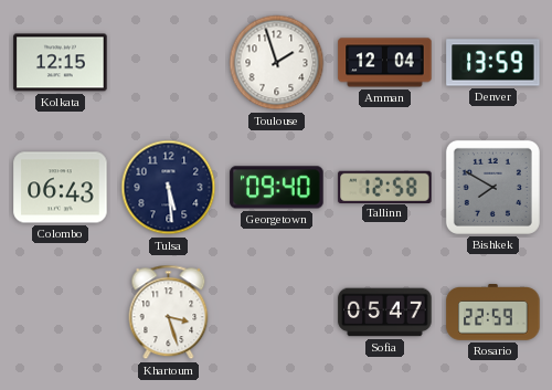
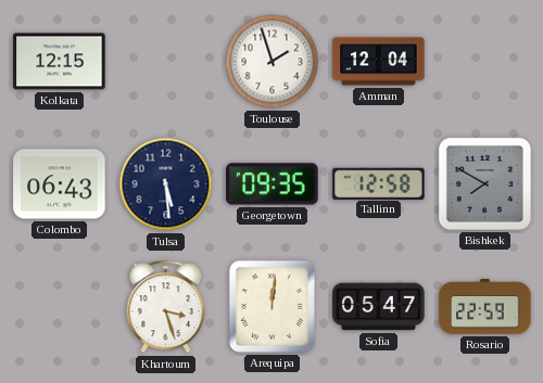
Denver: 13:59 -> none (493, 63)
Georgetown: 09:40 -> 09:35 (273, 184)
Arequipa: none -> 12:01 (271, 306)
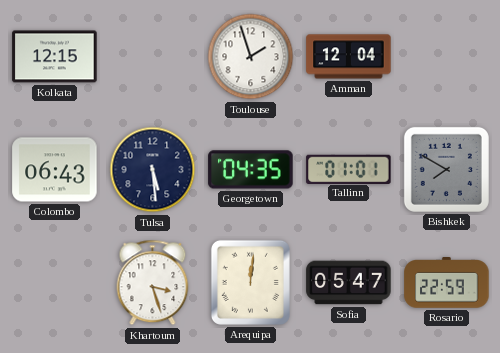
Georgetown: 09:35 -> 04:35 (251, 170)
Tallinn: 12:58 -> 01:01 (349, 169)
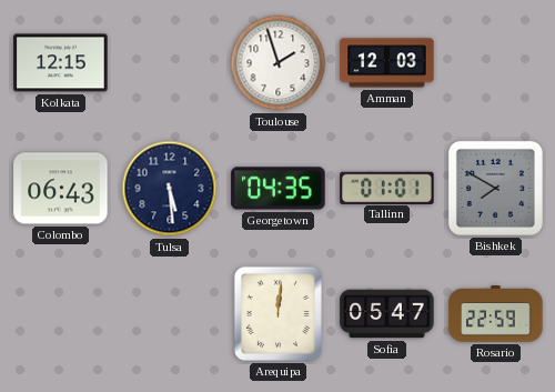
Amman: 12:04 -> 12:03 (387, 63)
Khartoum: 3:27 -> none (153, 283)
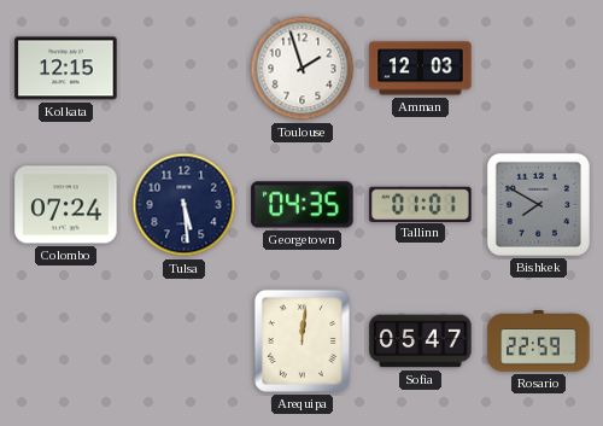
Colombo: 06:43 -> 07:24 (66, 205)
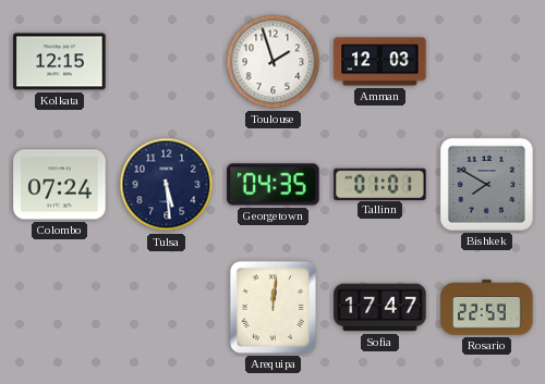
Sofia: 05:47 -> 17:47 (380, 308)
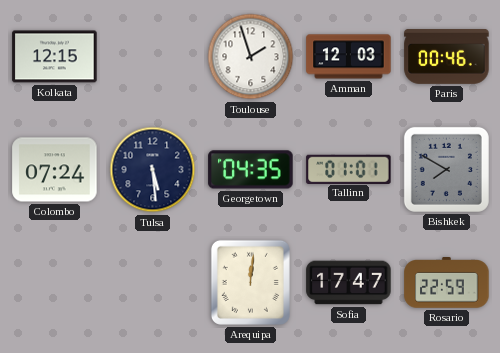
Paris: none -> 00:46 (447, 57)
